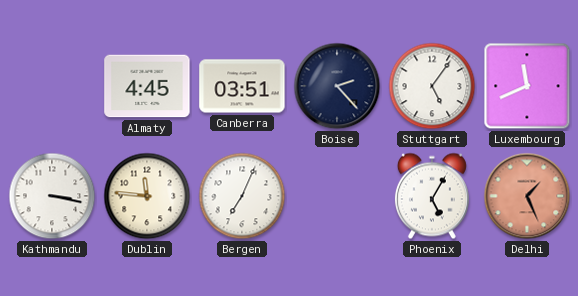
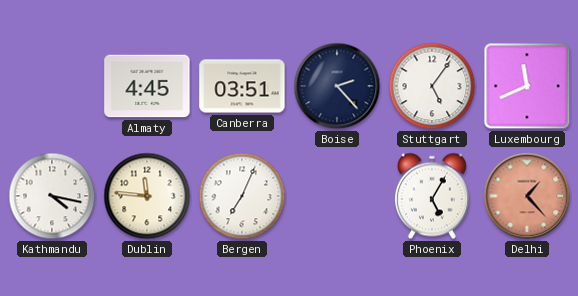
Kathmandu: 3:17 -> 4:17 (52, 196)
Delhi: 1:26 -> 1:23 (527, 196)
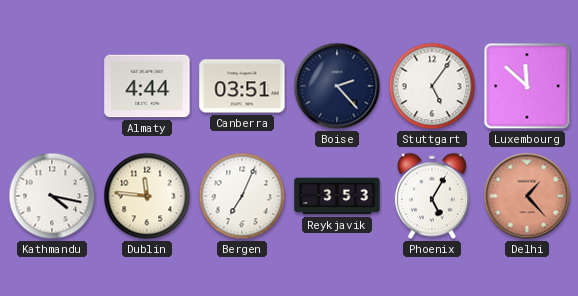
Almaty: 4:45 -> 4:44 (147, 86)
Luxembourg: 11:41 -> 11:52 (527, 86)
Reykjavik: none -> 3:53 (337, 196)
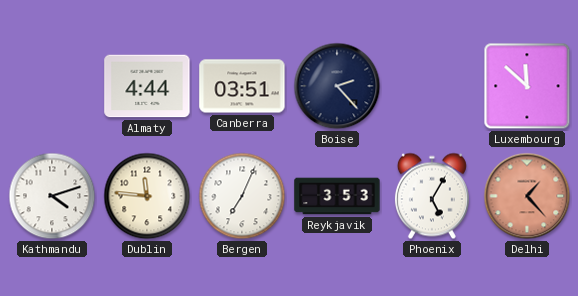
Stuttgart: 5:06 -> none (432, 86)
Kathmandu: 4:17 -> 4:12 (52, 196)
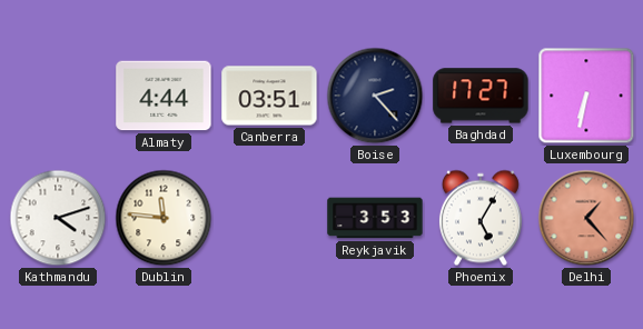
Baghdad: none -> 17:27 (481, 96)
Luxembourg: 11:52 -> 6:32 (586, 96)
Bergen: 7:04 -> none (242, 196)
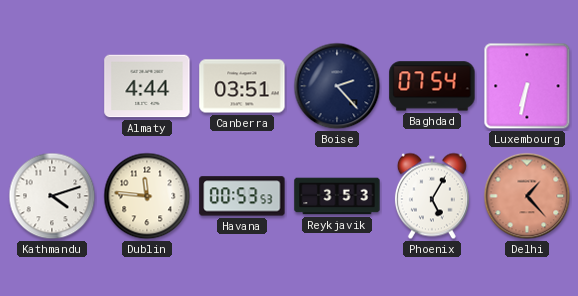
Baghdad: 17:27 -> 07:54 (432, 86)
Havana: none -> 00:53 (242, 196)
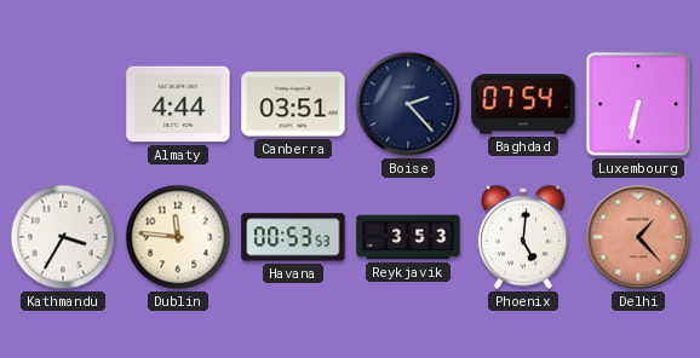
Kathmandu: 4:12 -> 3:35 (63, 237)
Phoenix: 5:05 -> 5:01 (523, 237)
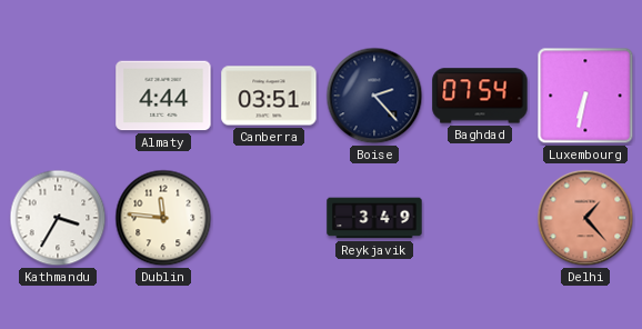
Havana: 00:53 -> none (293, 237)
Reykjavik: 3:53 -> 3:49 (374, 218)
Phoenix: 5:01 -> none (523, 237)
